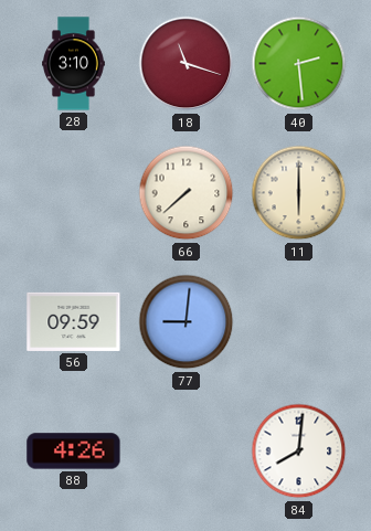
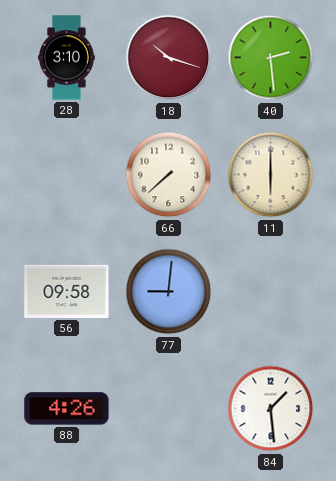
18: 11:18 -> 10:18 (169, 58)
56: 09:59 -> 09:58 (67, 291)
84: 8:01 -> 1:29 (271, 409)
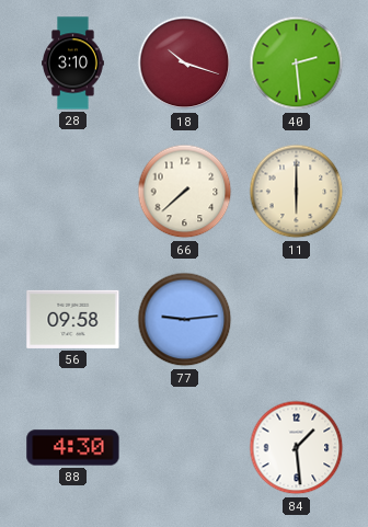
77: 9:01 -> 9:14 (185, 320)
88: 4:26 -> 4:30 (73, 448)
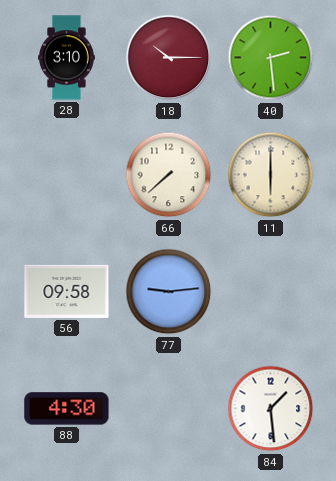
18: 10:18 -> 10:15 (169, 58)
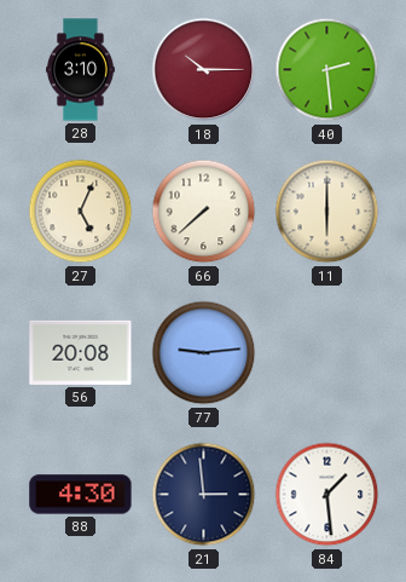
27: none -> 5:04 (81, 212)
56: 09:58 -> 20:08 (81, 352)
21: none -> 2:59 (204, 495)
